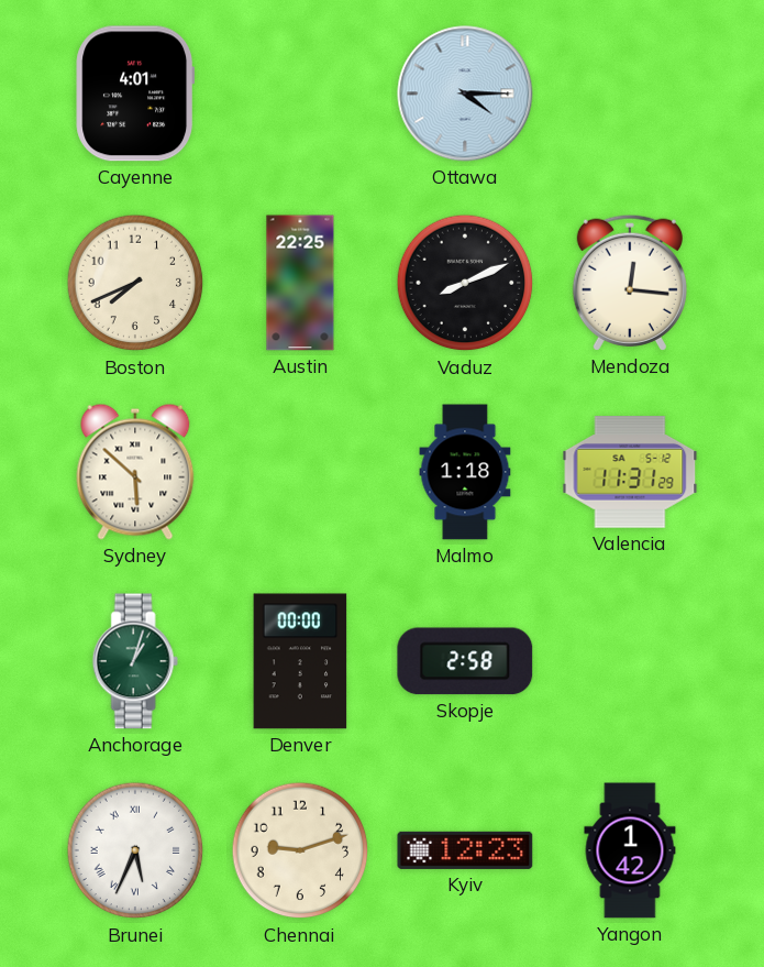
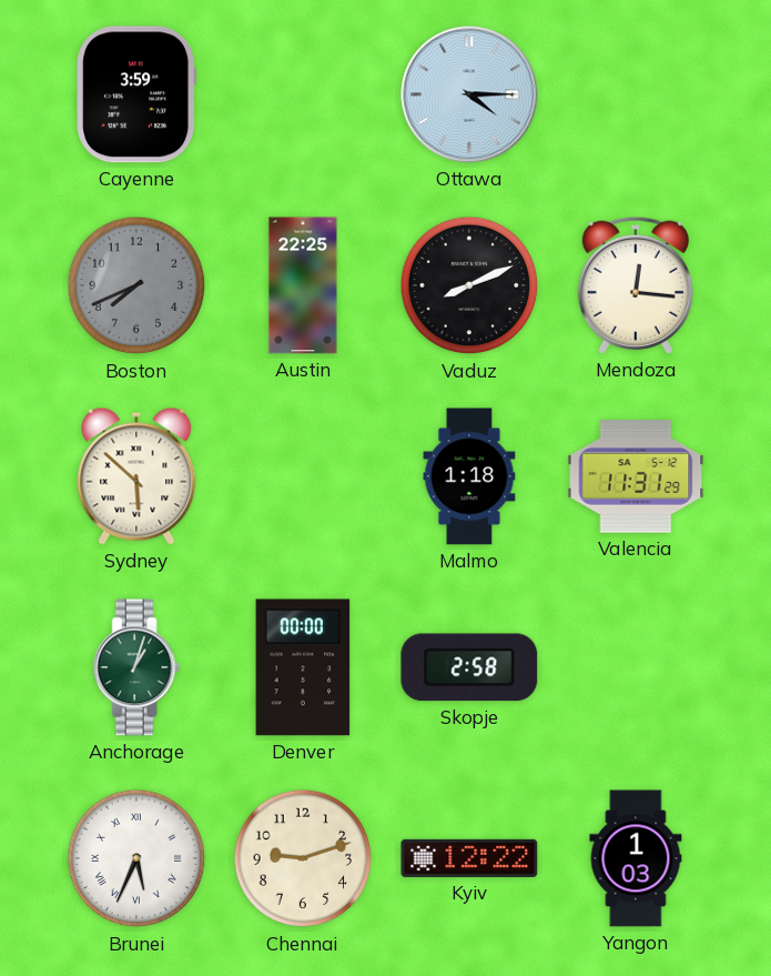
Cayenne: 4:01 -> 3:59 (136, 94)
Boston dial: cream -> grey (136, 285)
Kyiv: 12:23 -> 12:22 (469, 858)
Yangon: 1:42 -> 1:03 (636, 858)
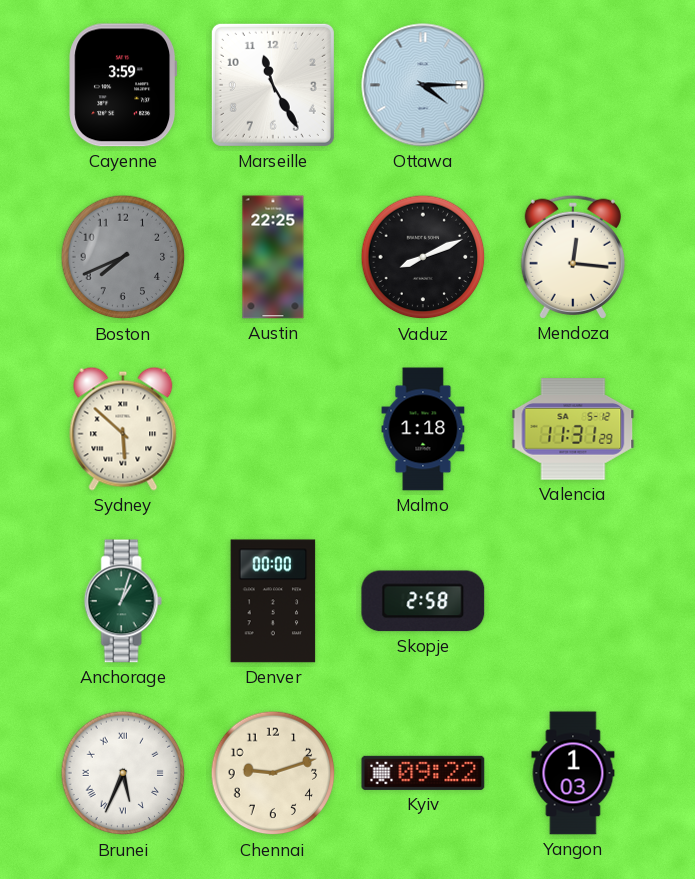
Marseille: none -> 11:25 (273, 85)
Kyiv: 12:22 -> 09:22 (423, 773)
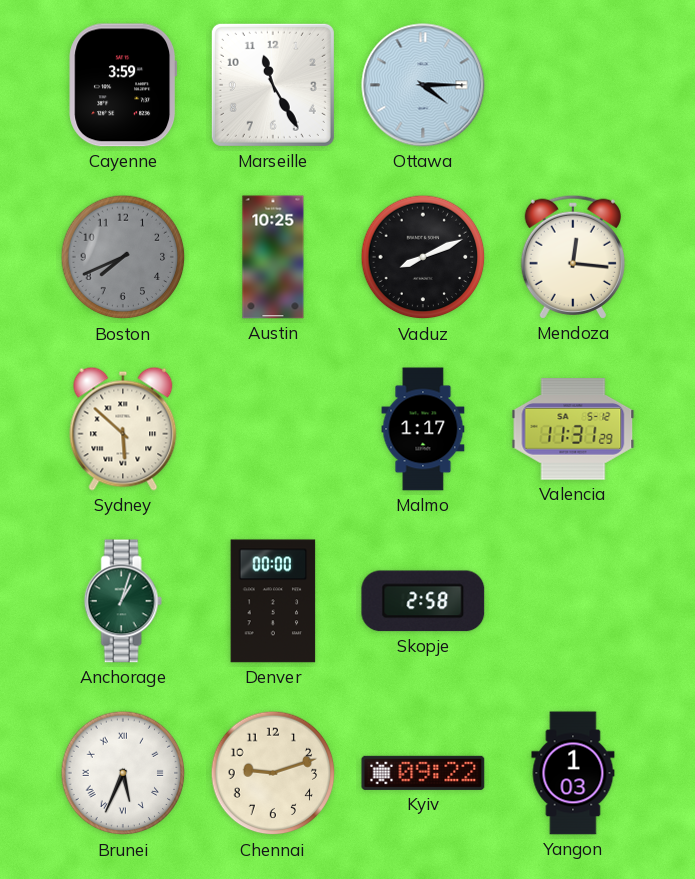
Austin: 22:25 -> 10:25 (273, 257)
Malmo: 1:18 -> 1:17 (423, 429)
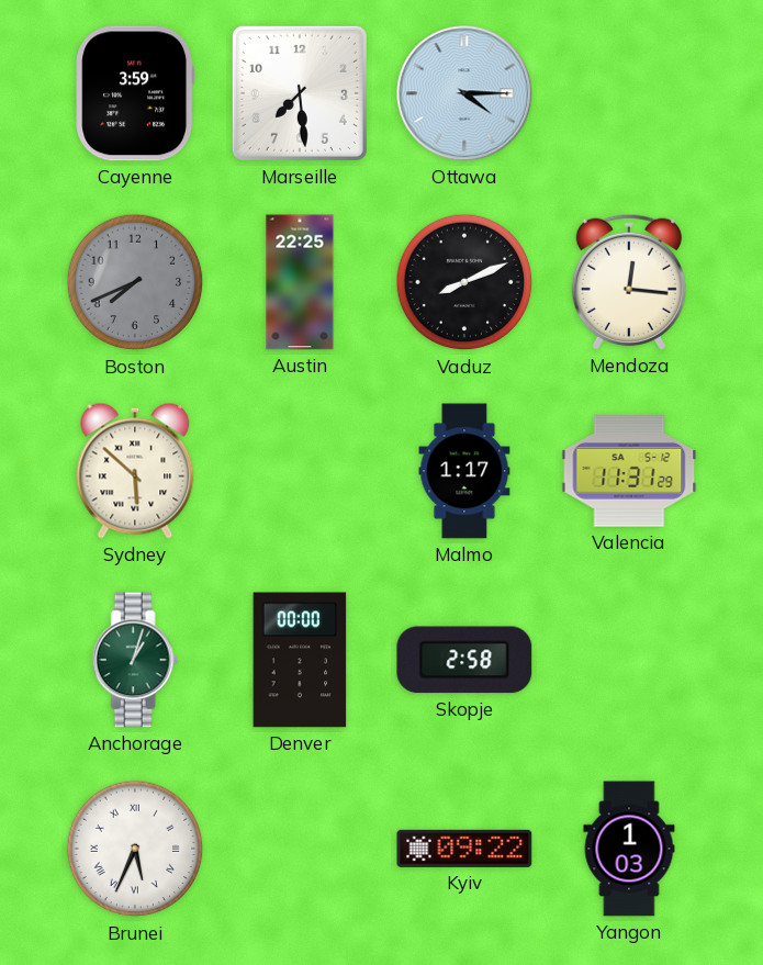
Marseille: 11:25 -> 7:29 (300, 93)
Austin: 10:25 -> 22:25 (300, 282)
Chennai: 9:12 -> none (273, 773)
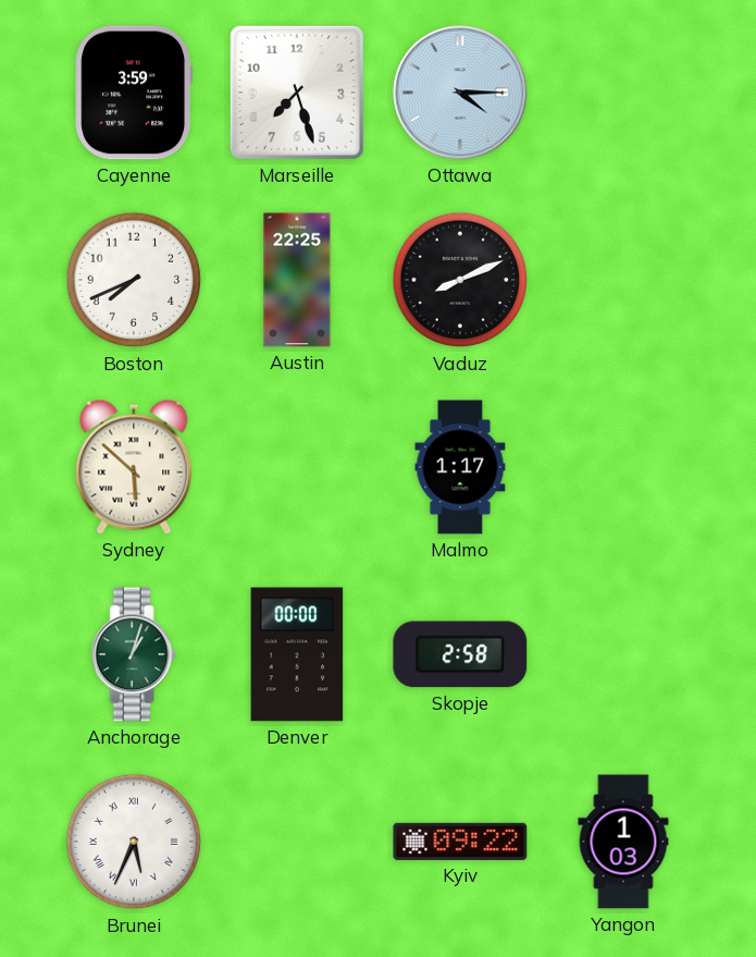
Marseille: 7:29 -> 7:27 (297, 93)
Boston dial: grey -> white (134, 280)
Mendoza: 12:16 -> none (629, 282)
Valencia: 11:31 -> none (629, 471)
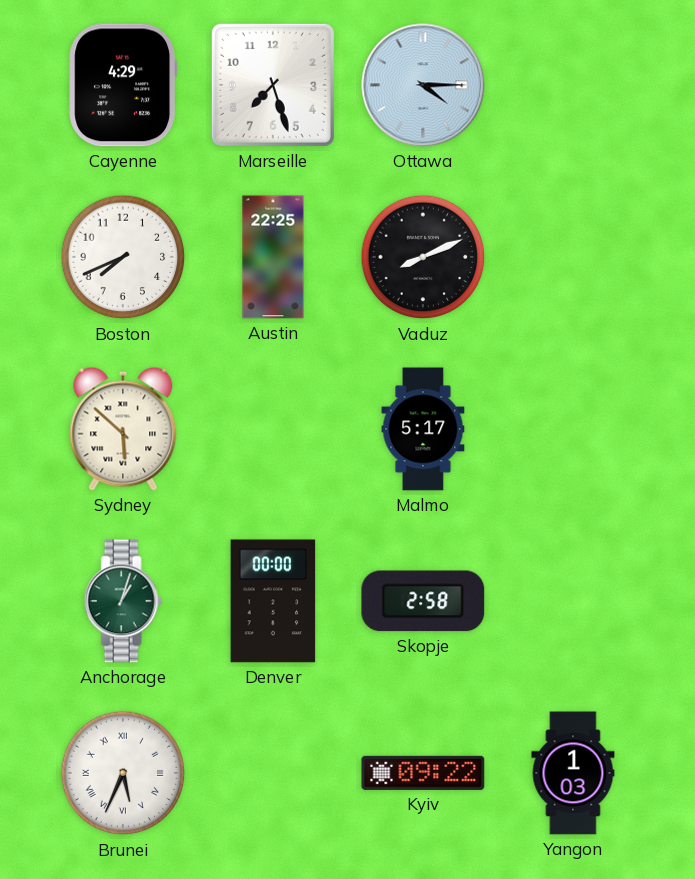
Cayenne: 3:59 -> 4:29 (123, 85)
Malmo: 1:17 -> 5:17 (423, 429)
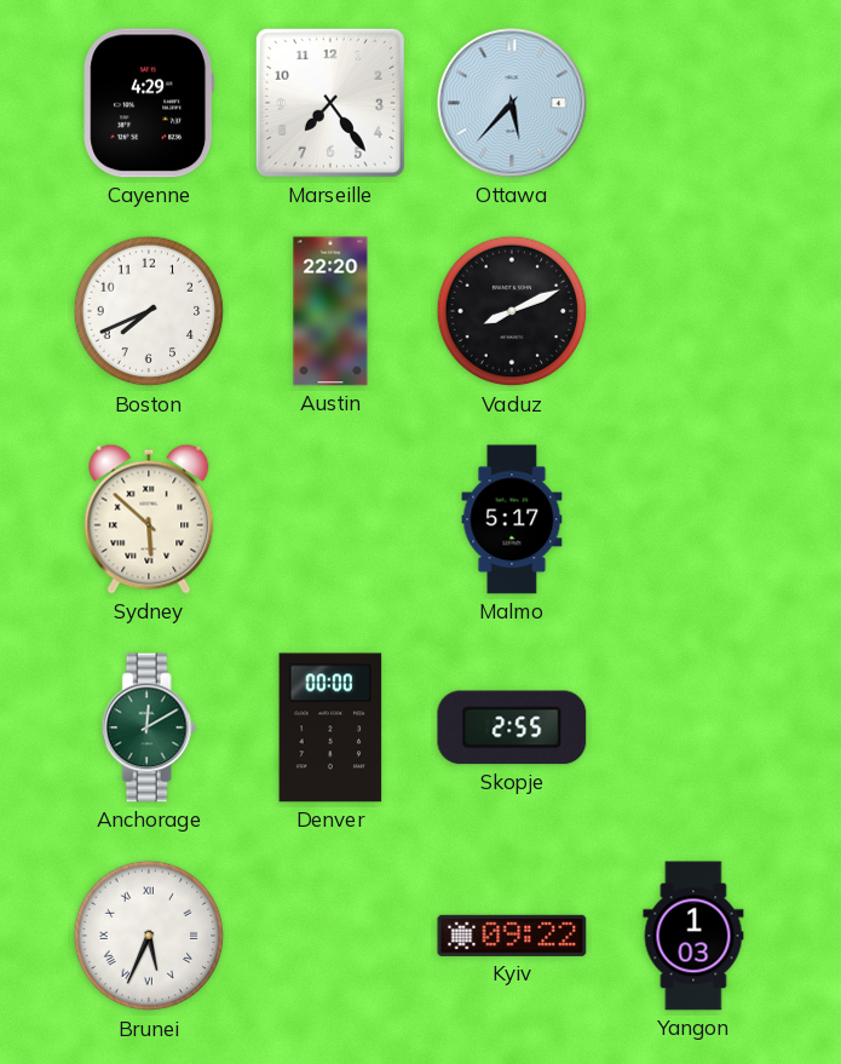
Marseille: 7:27 -> 7:24 (330, 103)
Ottawa: 4:15 -> 5:37 (512, 103)
Austin: 22:25 -> 22:20 (330, 311)
Anchorage: 1:03 -> 12:10 (149, 727)
Skopje: 2:58 -> 2:55 (512, 727)
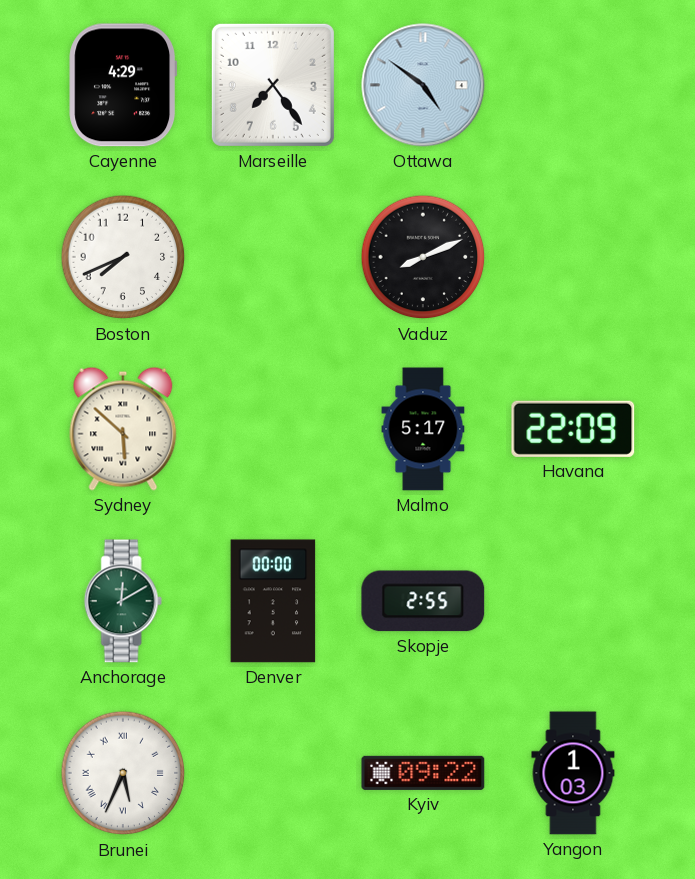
Ottawa: 5:37 -> 4:51 (423, 85)
Austin: 22:20 -> none (330, 311)
Havana: none -> 22:09 (573, 429)
